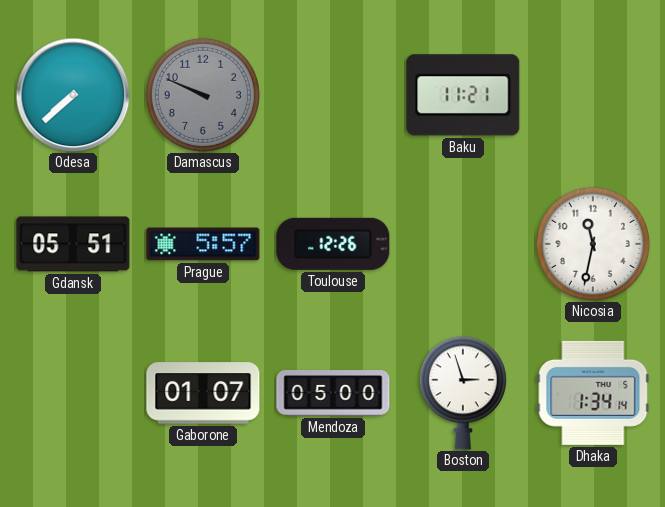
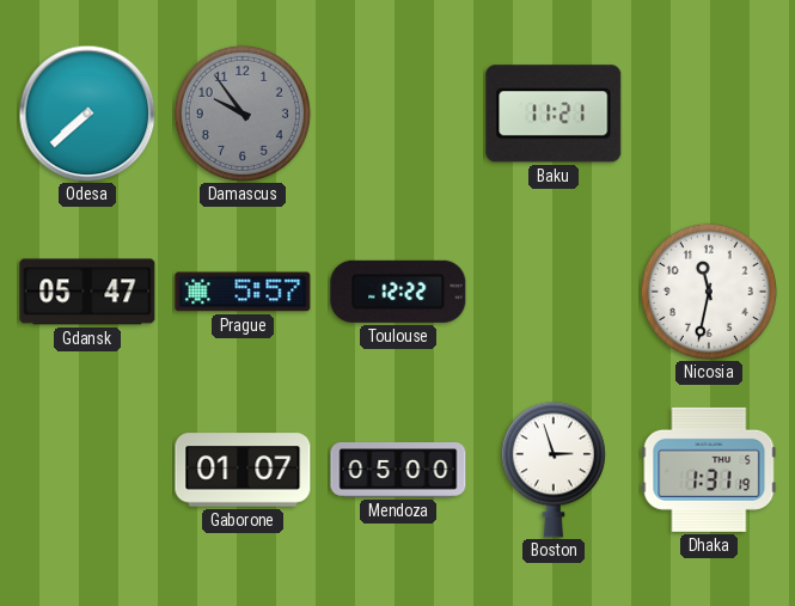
Damascus: 9:49 -> 9:54 (243, 114)
Gdansk: 05:51 -> 05:47 (87, 292)
Toulouse: 12:26 -> 12:22 (398, 292)
Dhaka: 1:34 -> 1:31 (709, 470)
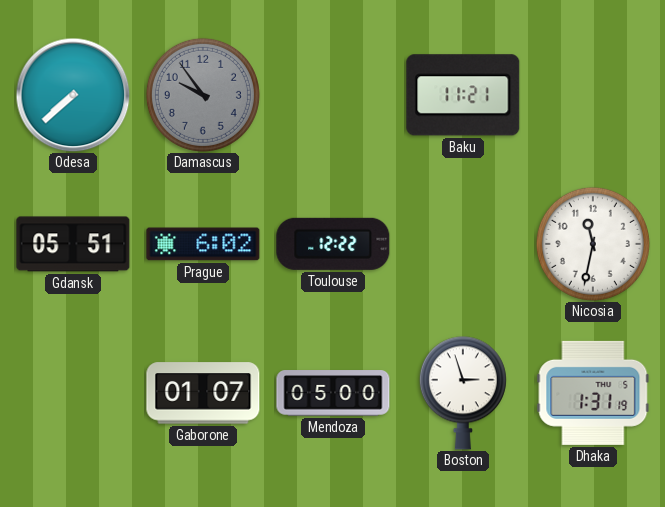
Gdansk: 05:47 -> 05:51 (73, 244)
Prague: 5:57 -> 6:02 (203, 244)
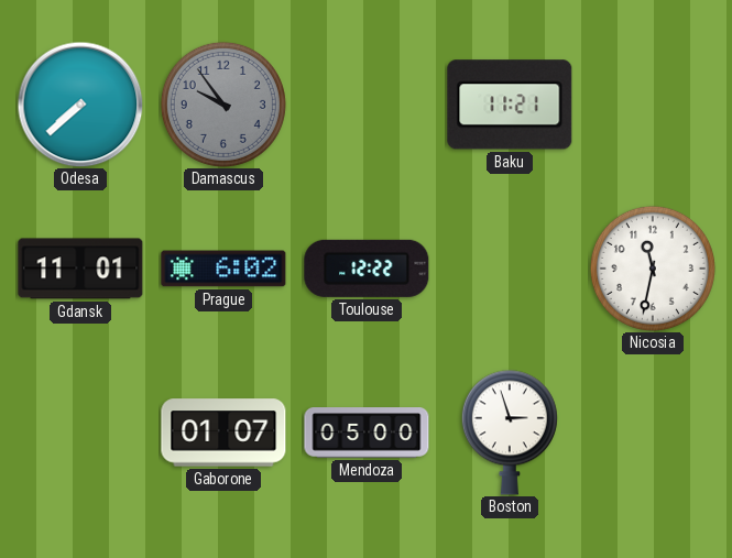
Gdansk: 05:51 -> 11:01 (80, 269)
Dhaka: 1:31 -> none (593, 393)
